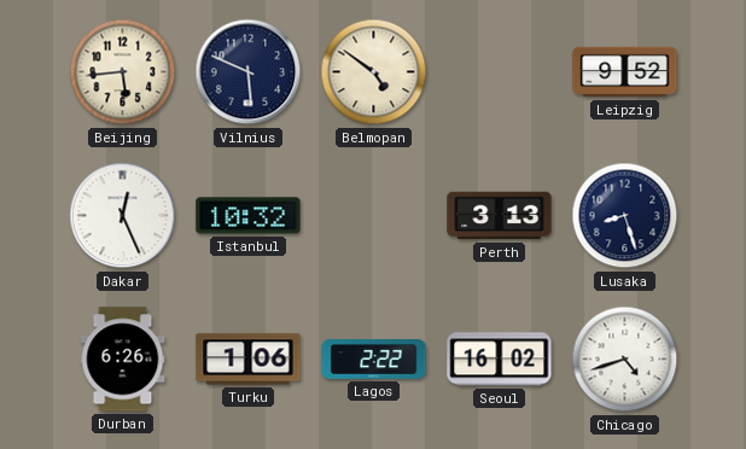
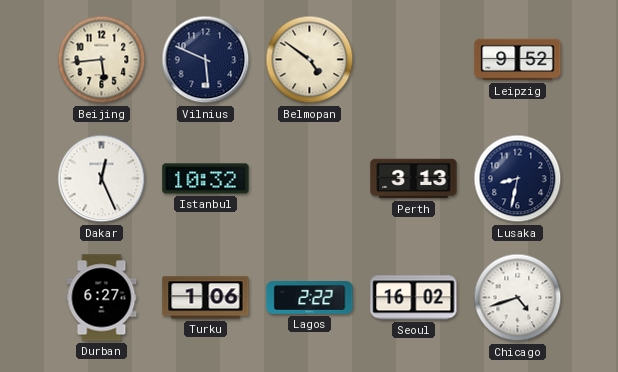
Lusaka: 8:27 -> 8:32 (518, 179)
Durban: 6:26 -> 6:27 (102, 298)
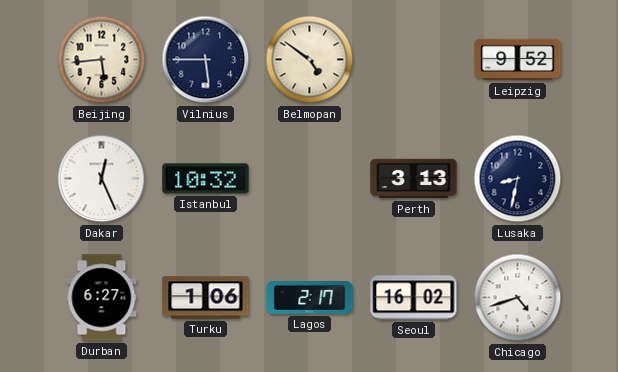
Vilnius: 5:49 -> 5:45 (206, 60)
Lagos: 2:22 -> 2:17 (310, 298)
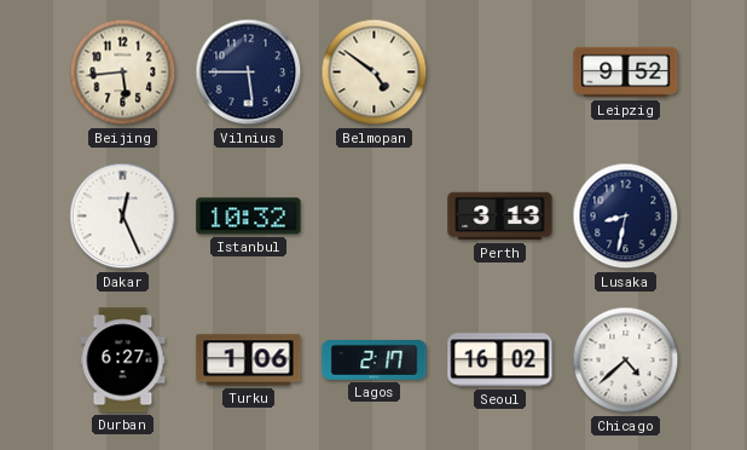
Chicago: 4:42 -> 4:38 (626, 360)
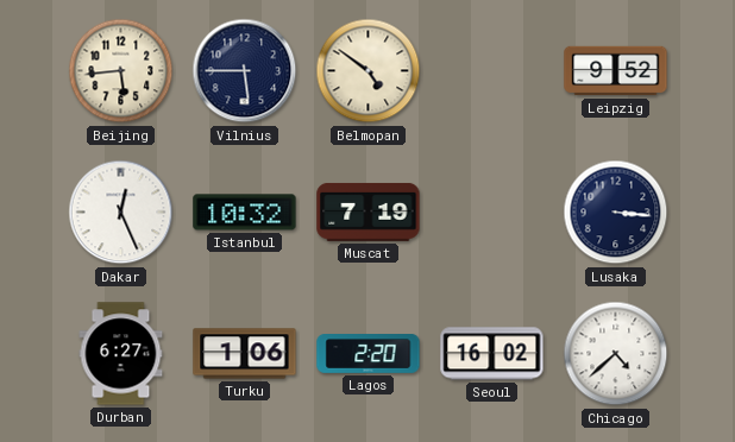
Muscat: none -> 7:19 (369, 211)
Perth: 3:13 -> none (500, 217)
Lusaka: 8:32 -> 3:16 (616, 213)
Lagos: 2:17 -> 2:20 (369, 354)
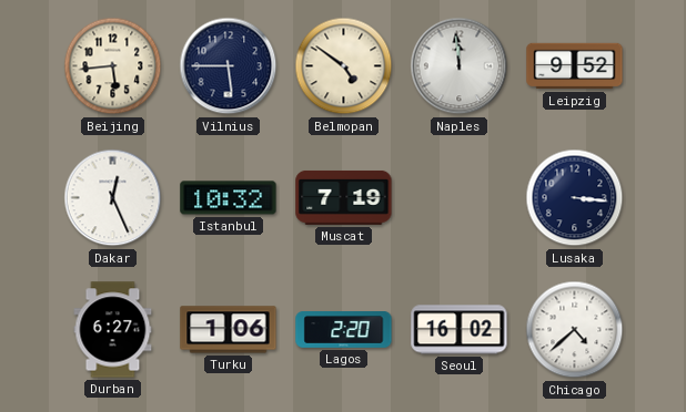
Naples: none -> 11:59 (460, 66)
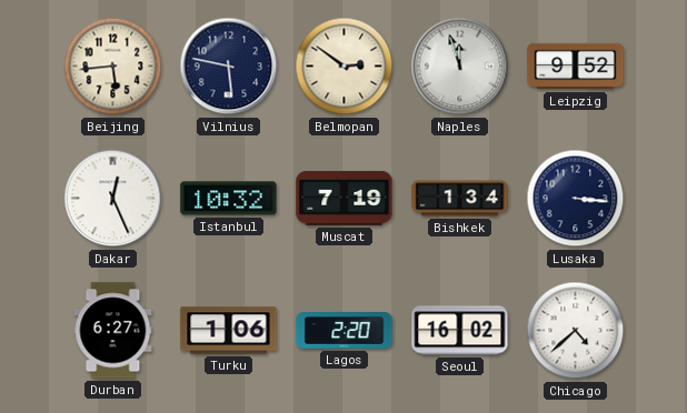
Vilnius: 5:45 -> 5:47 (229, 67)
Belmopan: 4:51 -> 2:51 (345, 67)
Naples: 11:59 -> 11:57 (460, 67)
Bishkek: none -> 1:34 (460, 199)
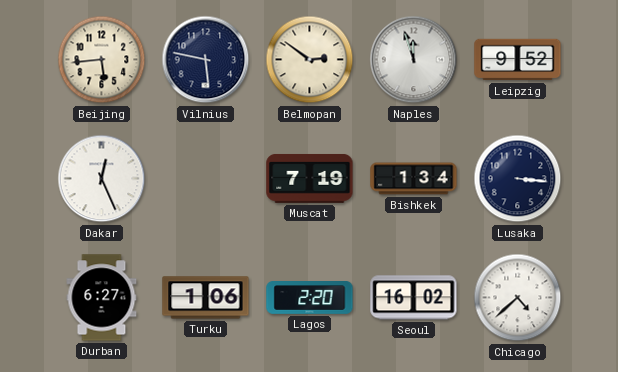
Istanbul: 10:32 -> none (229, 199)
